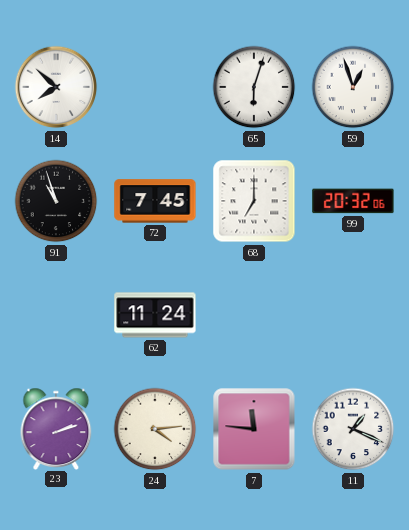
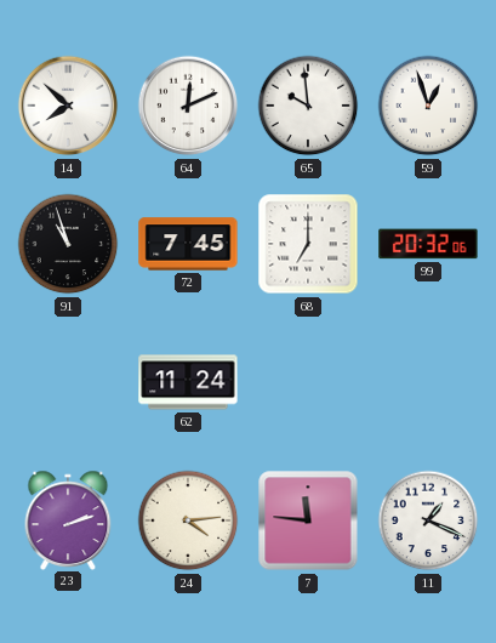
64: none -> 12:11 (188, 106)
65: 6:03 -> 9:59 (308, 106)
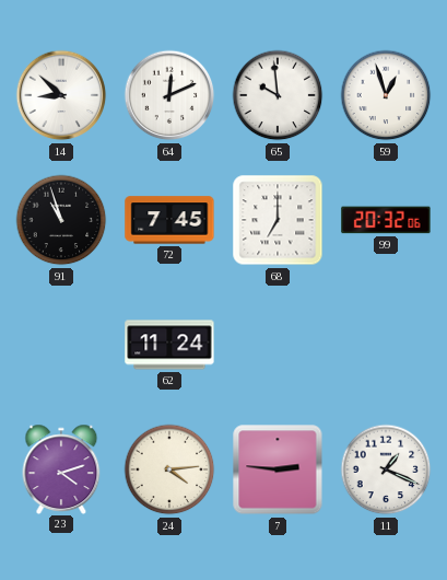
14: 7:52 -> 8:52 (61, 95)
23: 2:12 -> 4:12 (61, 468)
7: 11:46 -> 2:46 (278, 469)
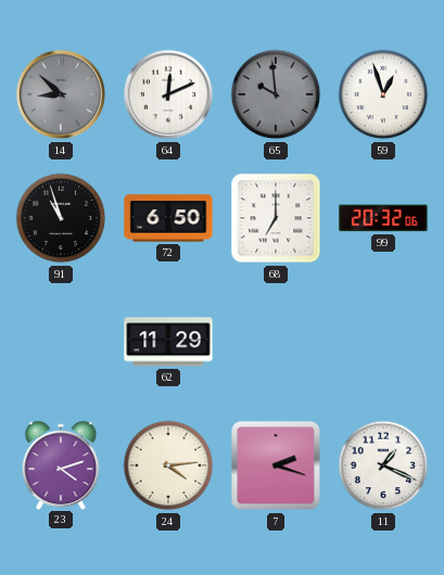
14 dial: white -> grey (61, 94)
65 dial: white -> grey (276, 94)
72: 7:45 -> 6:50 (168, 218)
62: 11:24 -> 11:29 (168, 342)
7: 2:46 -> 2:18 (276, 465)
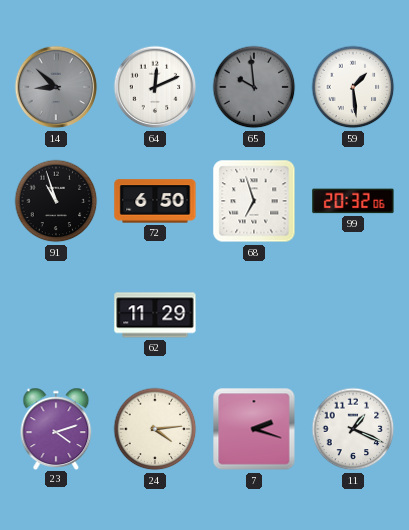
59: 12:57 -> 1:29 (353, 87)
68: 7:00 -> 6:57 (254, 201)
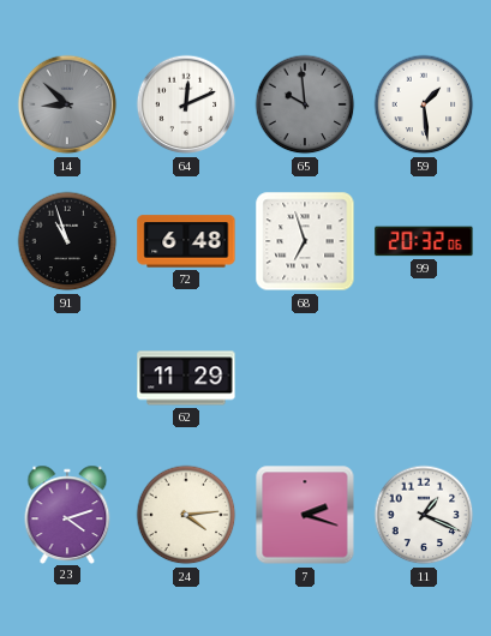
72: 6:50 -> 6:48 (186, 241)
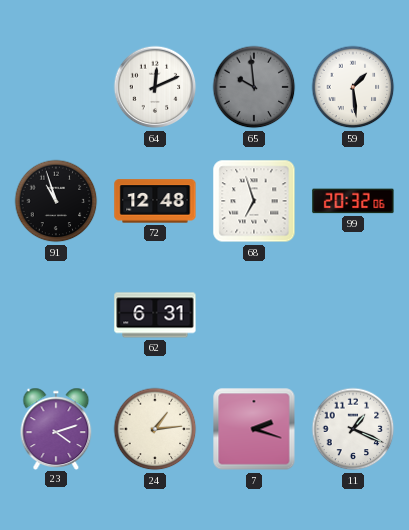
14: 8:52 -> none (67, 104)
72: 6:48 -> 12:48 (155, 201)
62: 11:29 -> 6:31 (155, 315)
24: 4:14 -> 1:14 (155, 429)
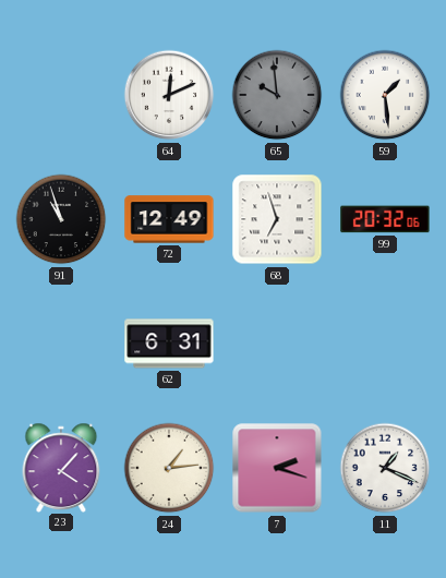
72: 12:48 -> 12:49 (169, 219)
23: 4:12 -> 4:07 (61, 467)
